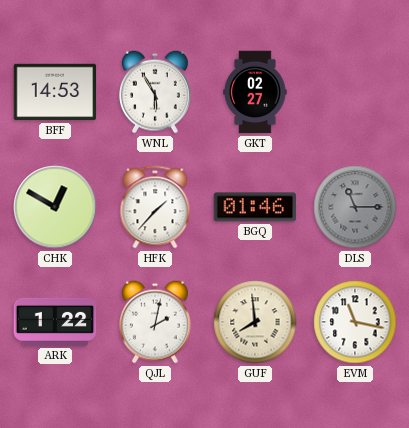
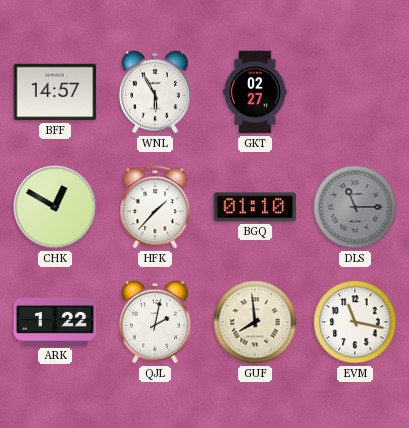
BFF: 14:53 -> 14:57 (55, 92)
BGQ: 01:46 -> 01:10 (255, 207)
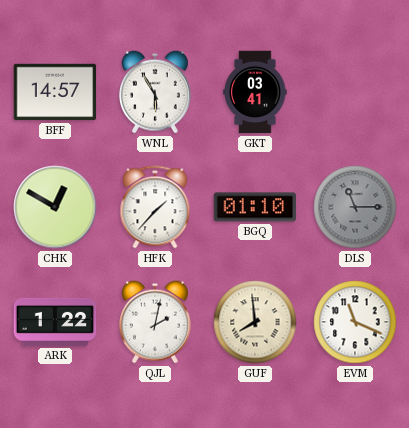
GKT: 02:27 -> 03:41 (255, 92)
EVM: 11:17 -> 11:19 (355, 322)
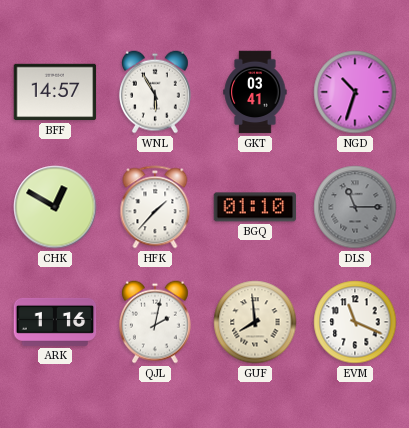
NGD: none -> 10:33 (355, 92)
ARK: 1:22 -> 1:16 (55, 322)
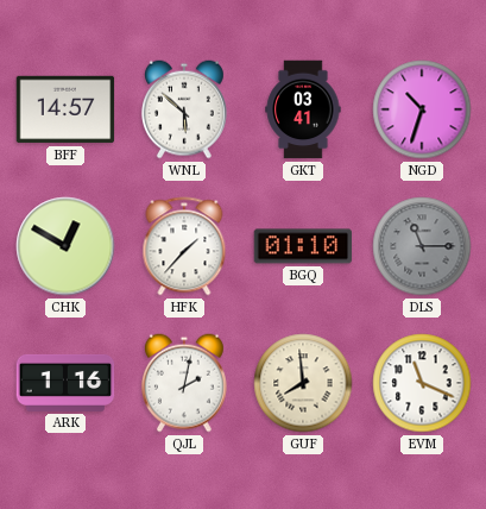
WNL: 5:55 -> 5:52 (184, 109)
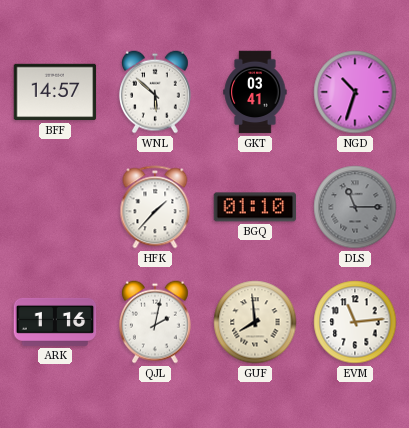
CHK: 12:50 -> none (65, 246)
EVM: 11:19 -> 11:14 (355, 322)
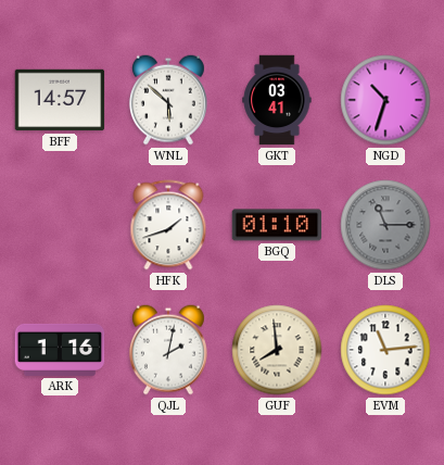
HFK: 1:37 -> 1:42 (168, 225)
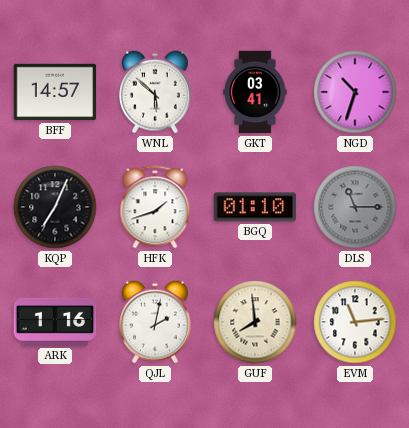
KQP: none -> 7:04 (55, 207)
